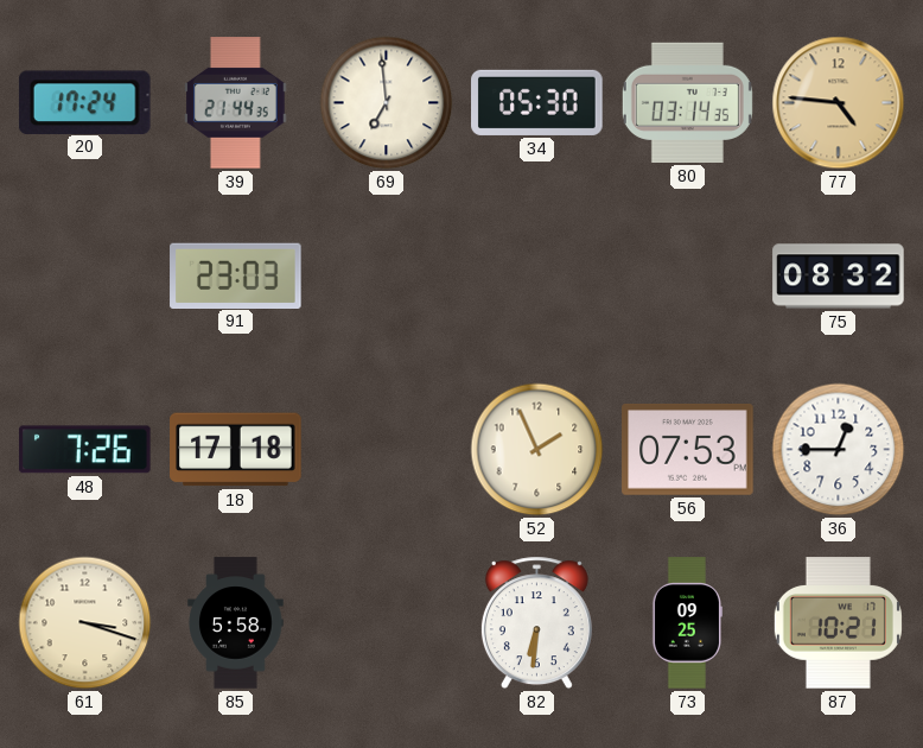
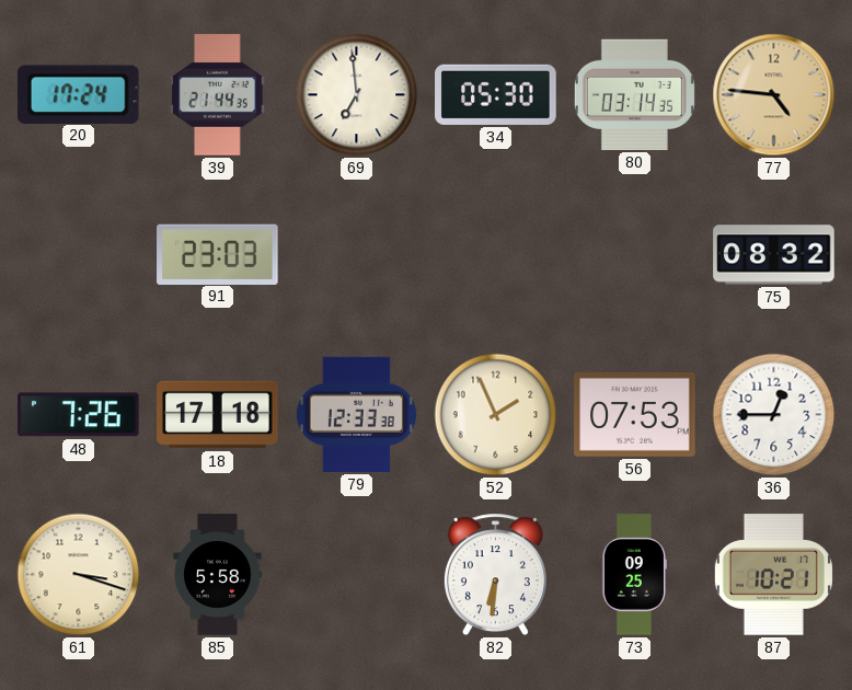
79: none -> 12:33 (356, 414)
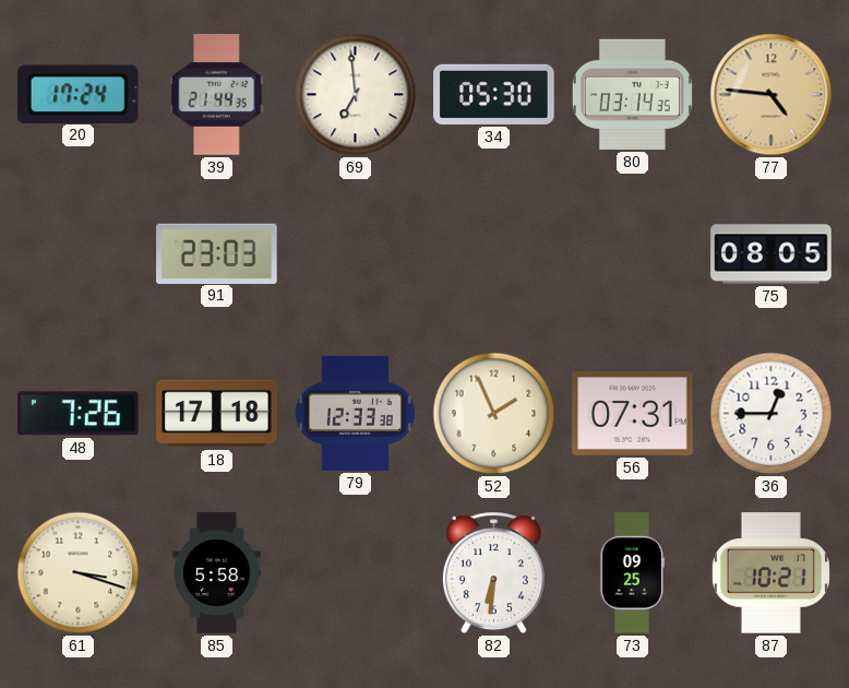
75: 08:32 -> 08:05 (772, 254)
56: 07:53 -> 07:31 (633, 414)
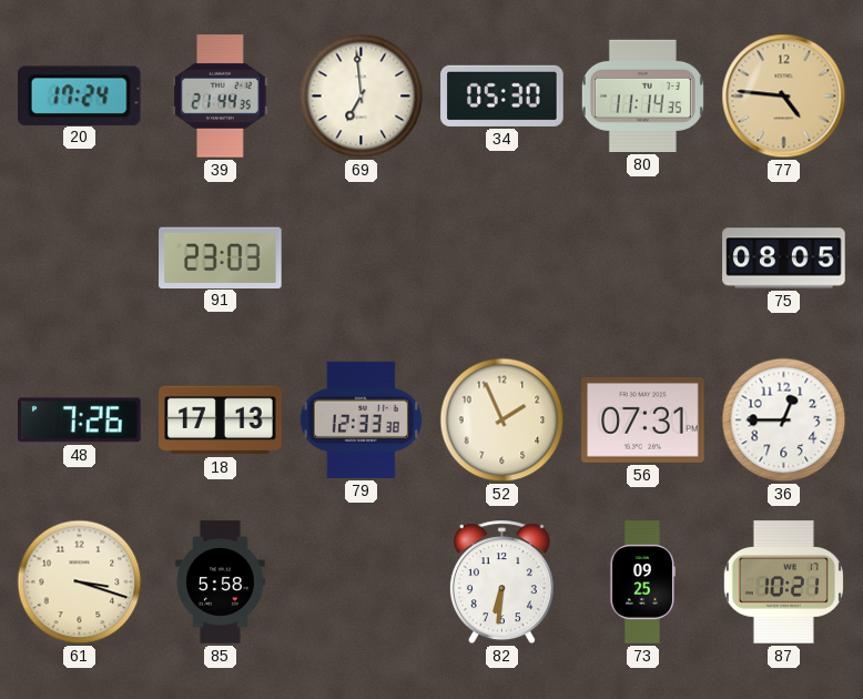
80: 03:14 -> 11:14 (642, 95)
18: 17:18 -> 17:13 (221, 421)
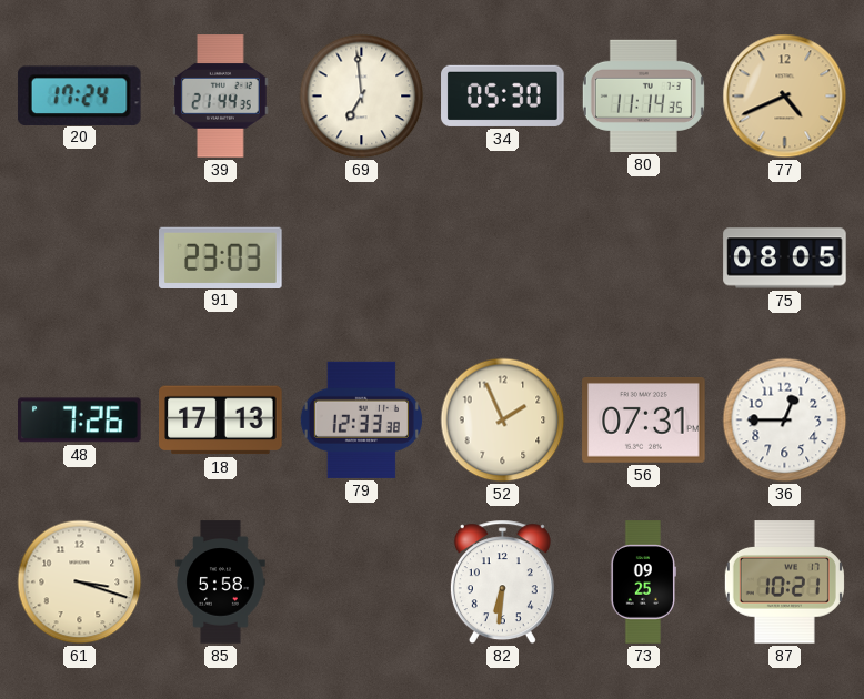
77: 4:46 -> 4:41 (785, 97)
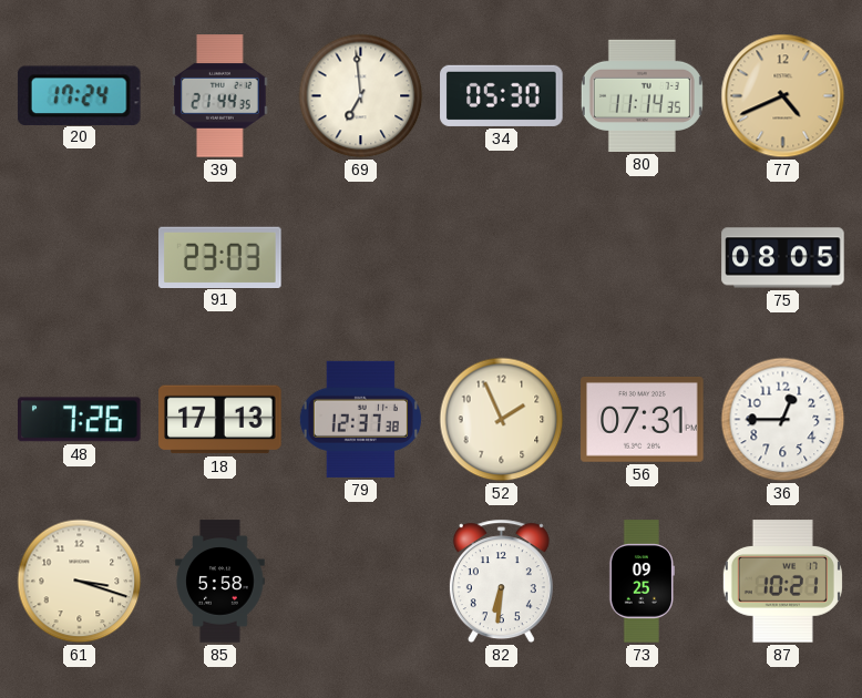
79: 12:33 -> 12:37 (360, 419)
